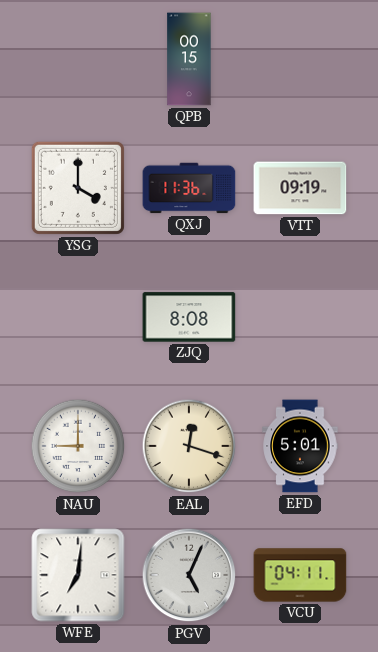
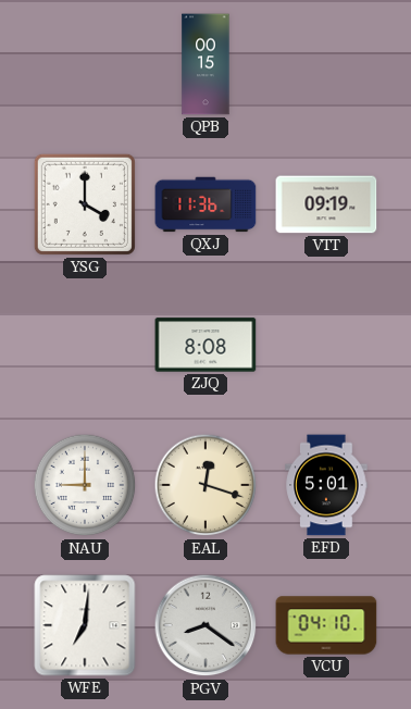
PGV: 5:04 -> 8:21 (205, 625)
VCU: 04:11 -> 04:10 (326, 625)
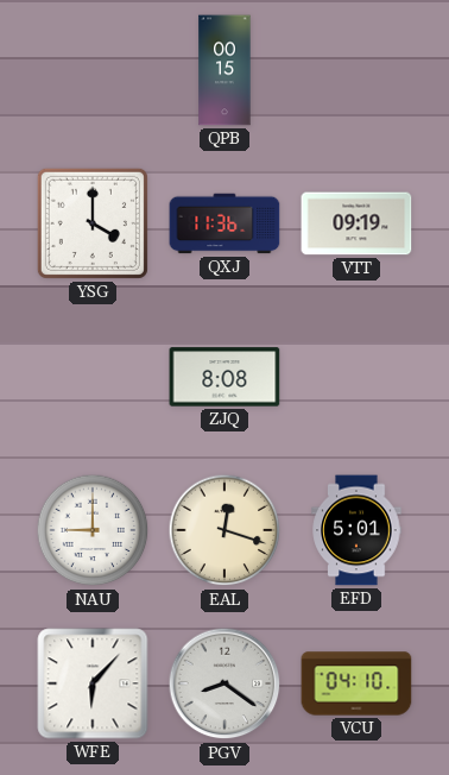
WFE: 7:01 -> 6:07 (93, 683)
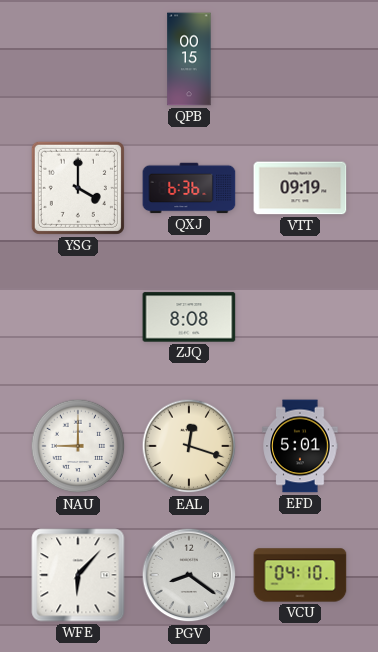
QXJ: 11:36 -> 6:36 (189, 188)
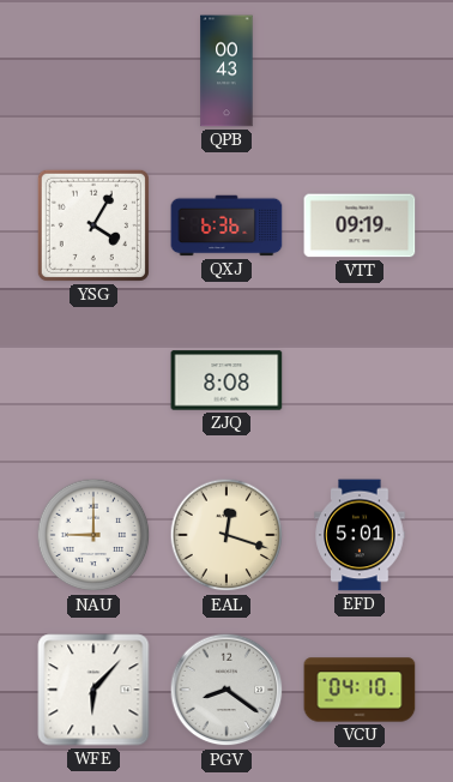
QPB: 00:15 -> 00:43 (226, 71)
YSG: 4:00 -> 4:05 (93, 225)
